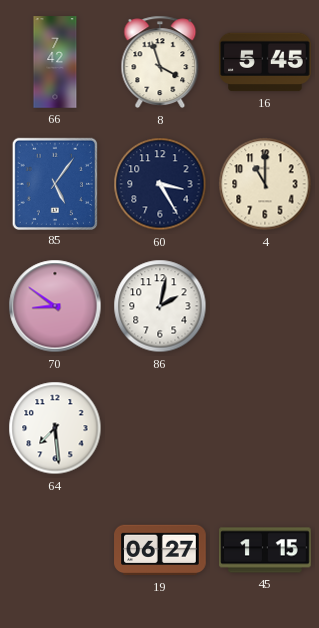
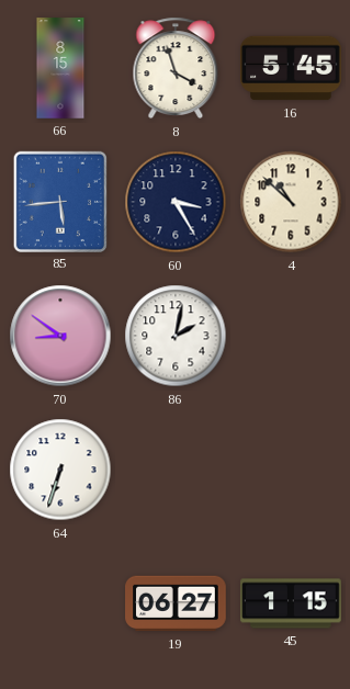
66: 7:42 -> 8:15 (60, 68)
85: 5:06 -> 5:44 (60, 201)
4: 11:00 -> 10:52 (291, 202)
64: 7:29 -> 6:33 (60, 470)
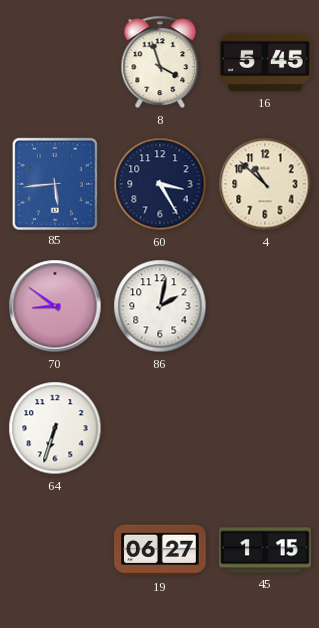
66: 8:15 -> none (60, 68)
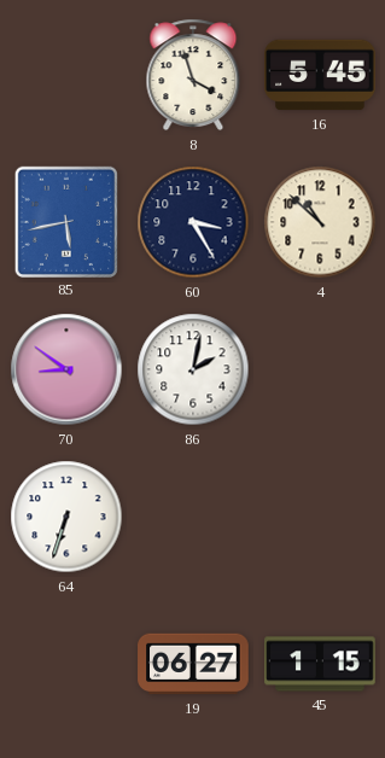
85: 5:44 -> 5:43 (66, 221)
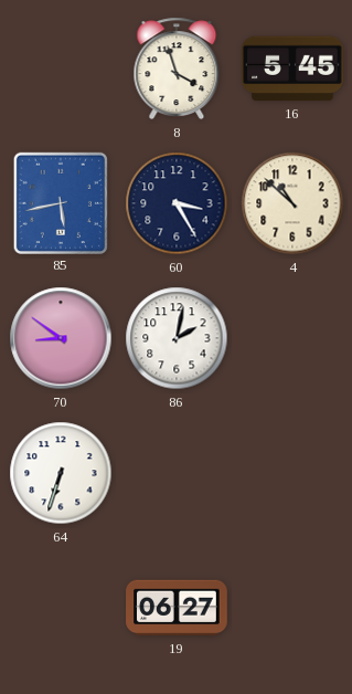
45: 1:15 -> none (320, 664)
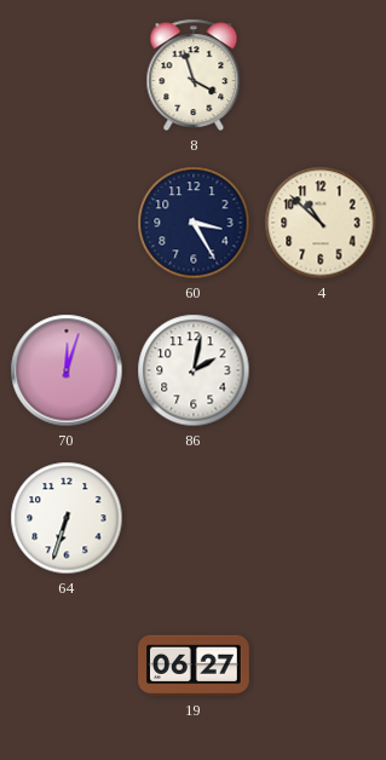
16: 5:45 -> none (292, 69)
85: 5:43 -> none (61, 202)
70: 8:51 -> 12:03 (67, 370)
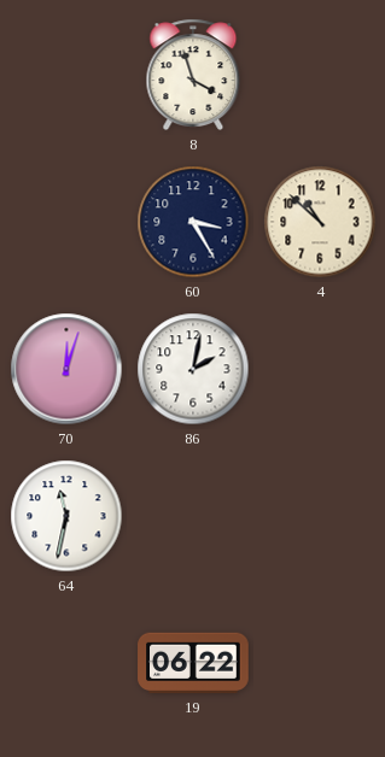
64: 6:33 -> 11:32 (66, 516)
19: 06:27 -> 06:22 (193, 663)
